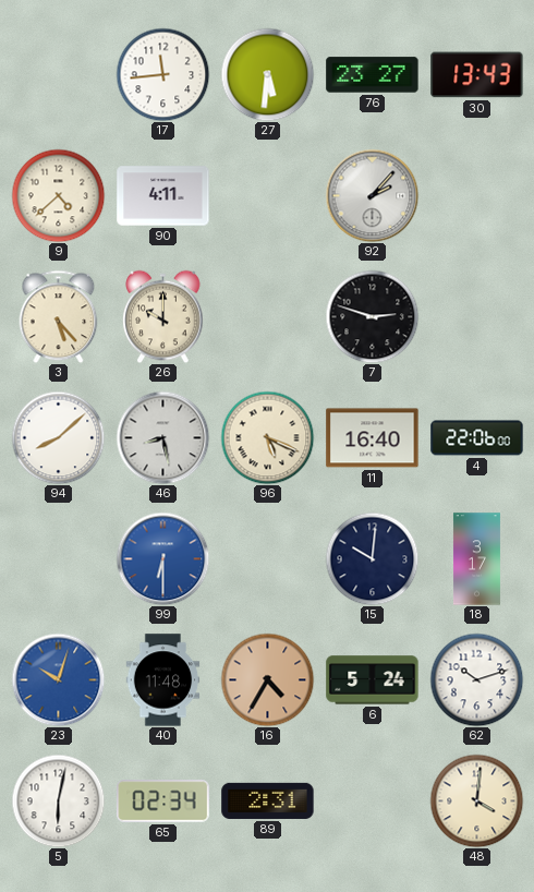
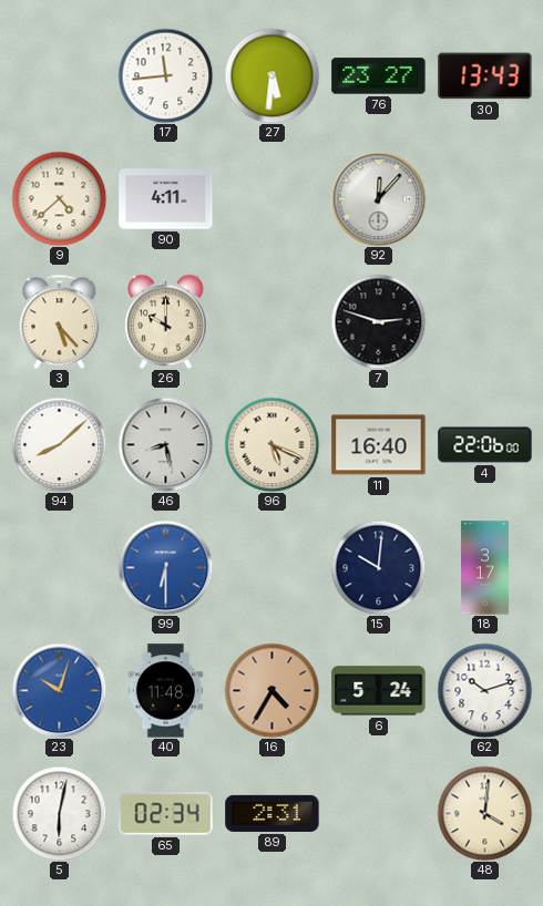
92: 2:07 -> 12:07 (378, 198)
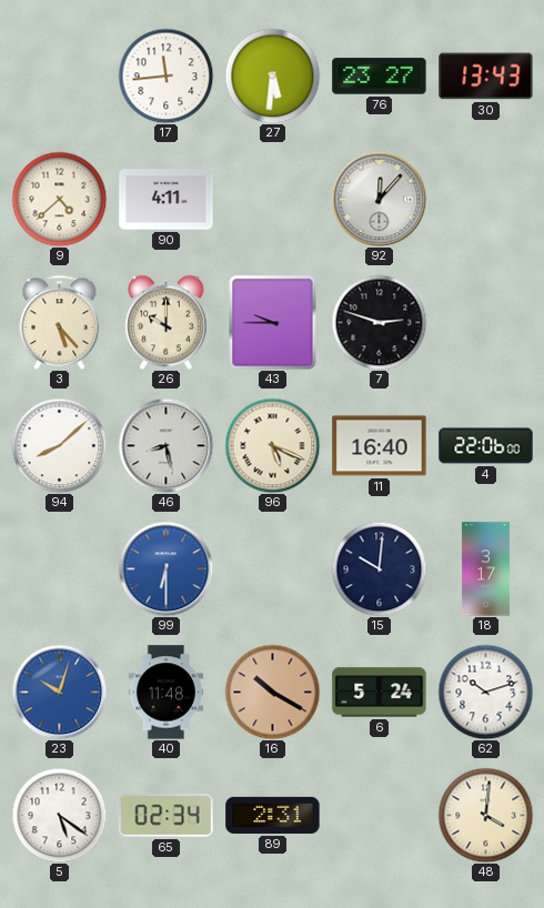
43: none -> 9:45 (273, 322)
16: 4:35 -> 10:20 (272, 692)
5: 6:02 -> 5:21 (59, 815)
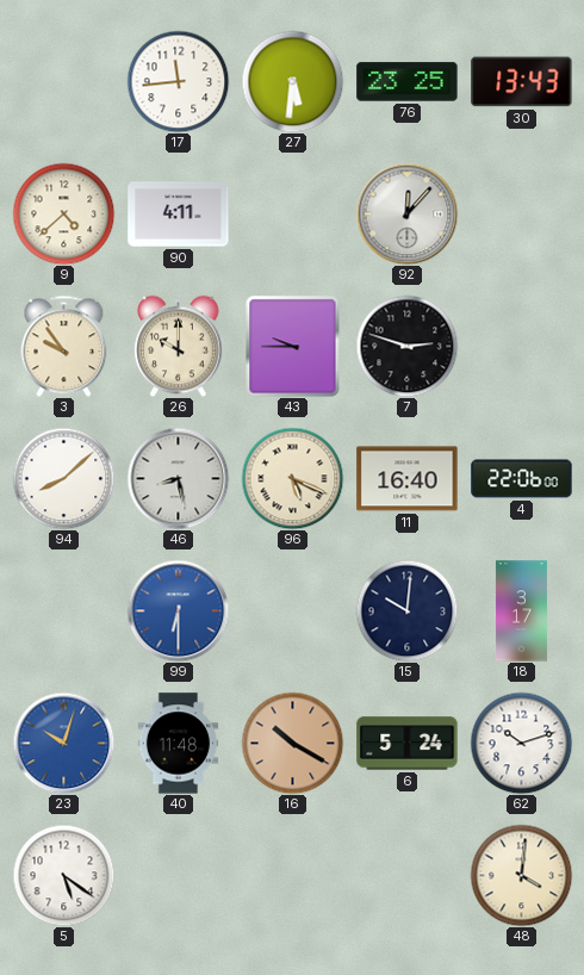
76: 23:27 -> 23:25 (408, 82)
3: 5:23 -> 9:54 (64, 346)
65: 02:34 -> none (167, 816)
89: 2:31 -> none (273, 815)
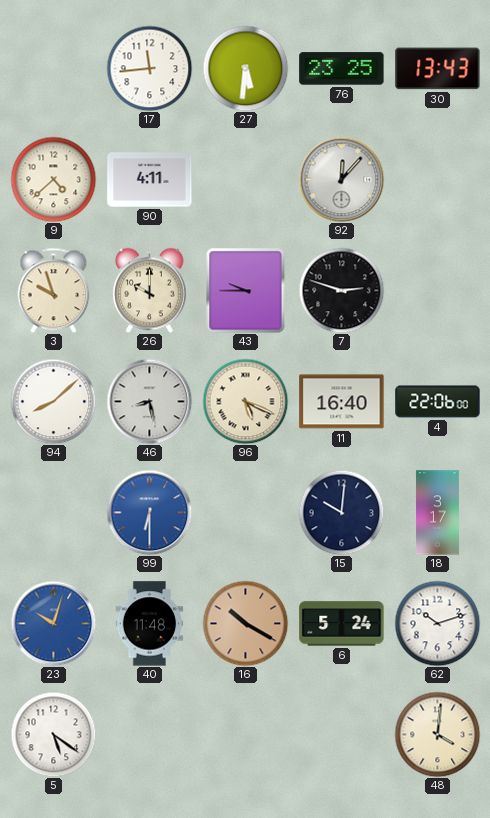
3: 9:54 -> 9:57 (54, 290)
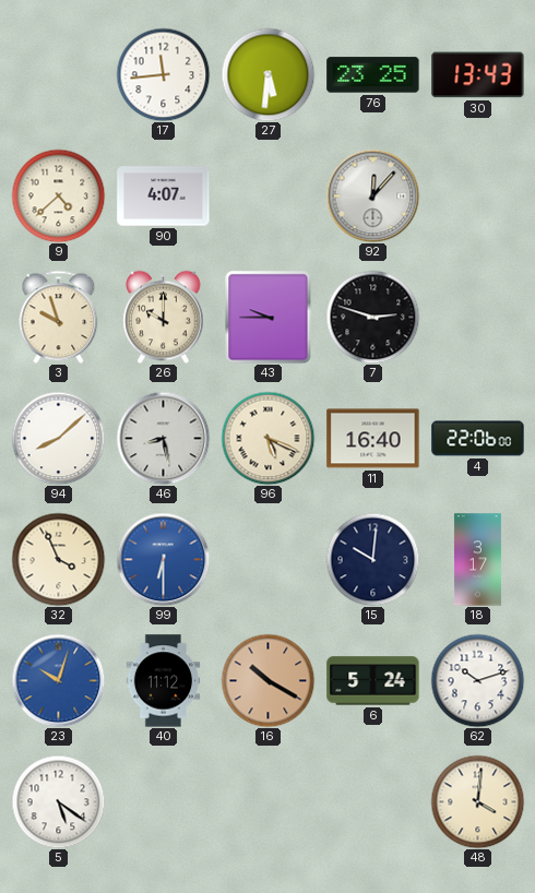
90: 4:11 -> 4:07 (164, 197)
32: none -> 3:56 (58, 559)
40: 11:48 -> 11:12 (164, 681)
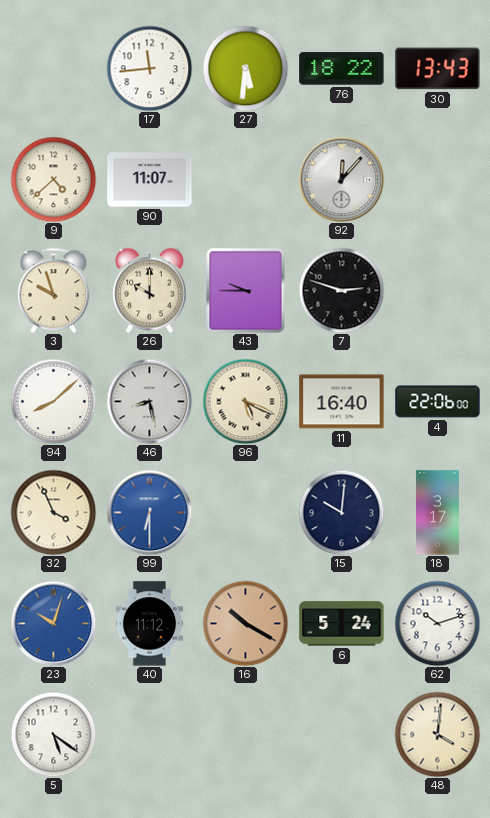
76: 23:25 -> 18:22 (342, 69)
90: 4:07 -> 11:07 (150, 180)
